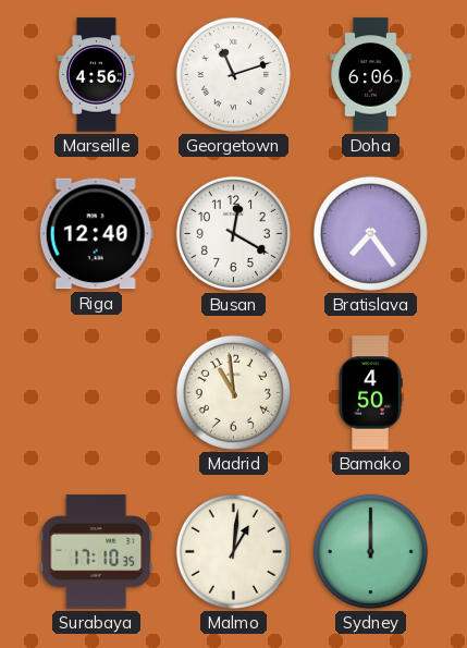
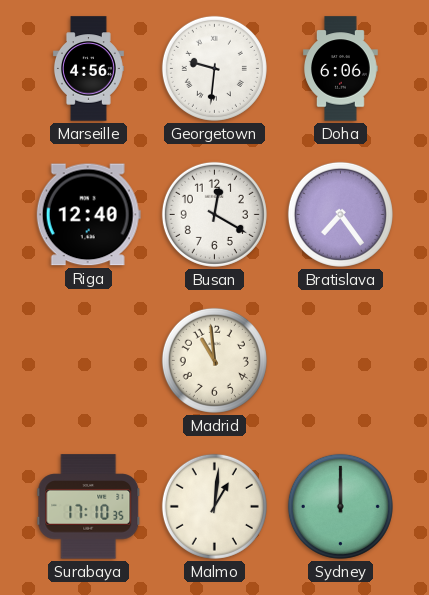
Georgetown: 11:12 -> 9:31 (214, 68)
Bamako: 4:50 -> none (370, 393)
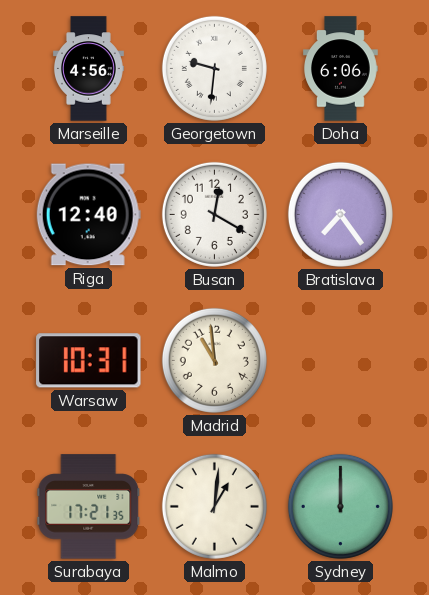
Warsaw: none -> 10:31 (89, 361)
Surabaya: 17:10 -> 17:21 (89, 507)
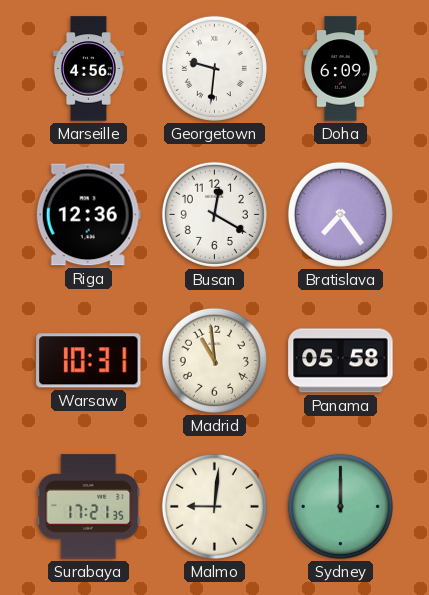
Doha: 6:06 -> 6:09 (341, 69)
Riga: 12:40 -> 12:36 (88, 215)
Panama: none -> 05:58 (341, 361)
Malmo: 1:01 -> 9:01 (214, 506)
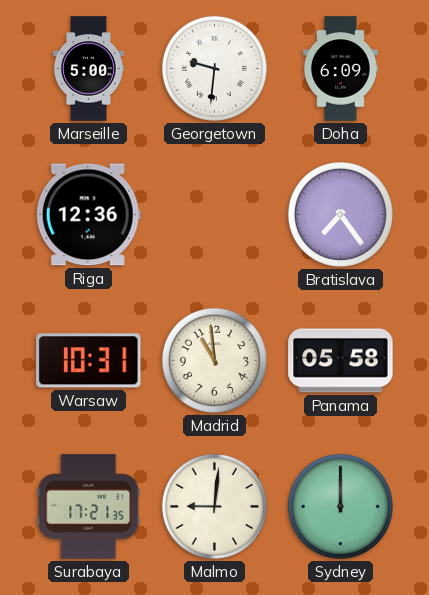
Marseille: 4:56 -> 5:00 (88, 69)
Busan: 12:20 -> none (214, 214)
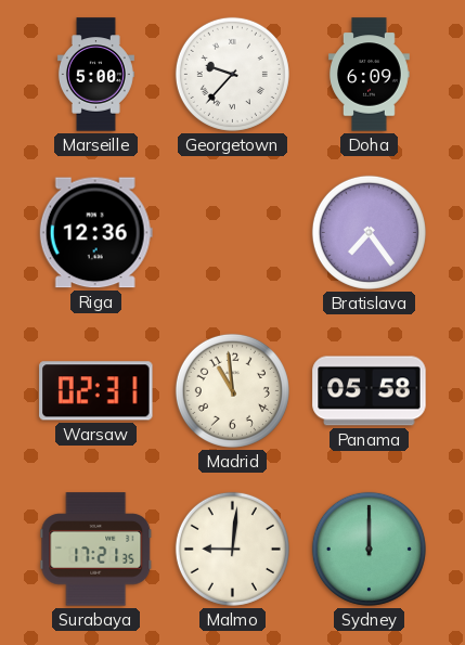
Georgetown: 9:31 -> 9:37 (232, 74)
Warsaw: 10:31 -> 02:31 (96, 391)
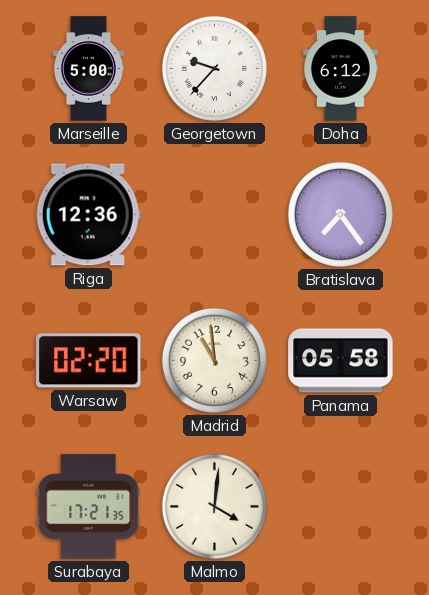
Doha: 6:09 -> 6:12 (341, 69)
Warsaw: 02:31 -> 02:20 (89, 361)
Malmo: 9:01 -> 4:01 (214, 506)
Sydney: 12:00 -> none (369, 549)
